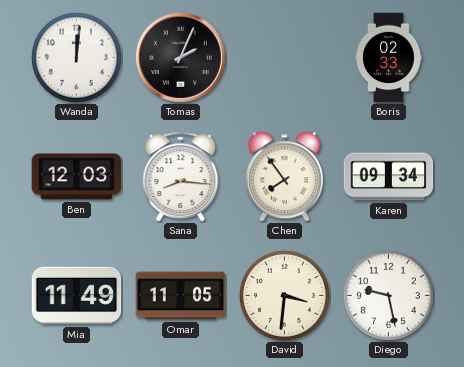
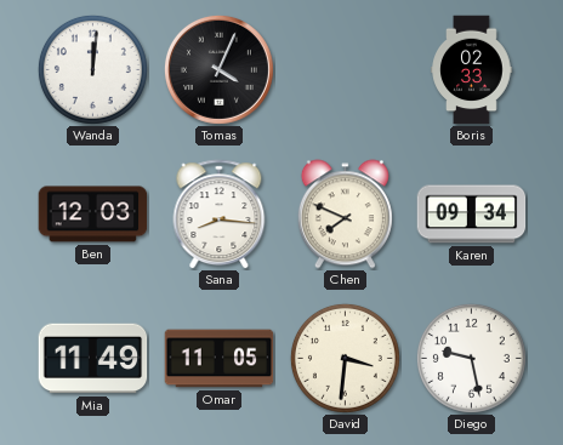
Tomas: 2:04 -> 4:04 (218, 69)
Chen: 7:54 -> 7:49 (345, 215)
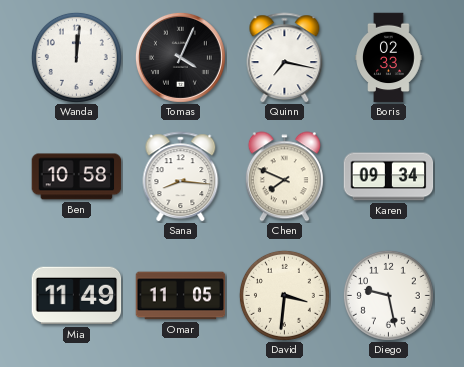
Quinn: none -> 7:17 (285, 58)
Ben: 12:03 -> 10:58 (77, 177)
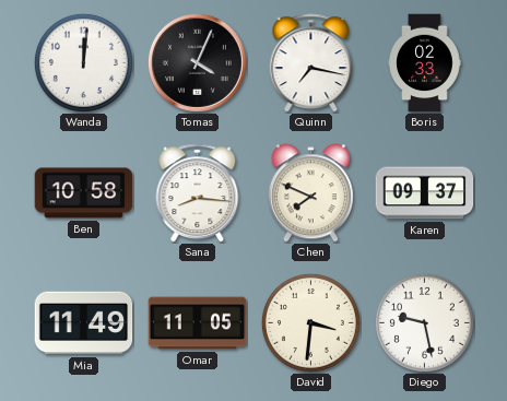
Karen: 09:34 -> 09:37 (425, 193)
